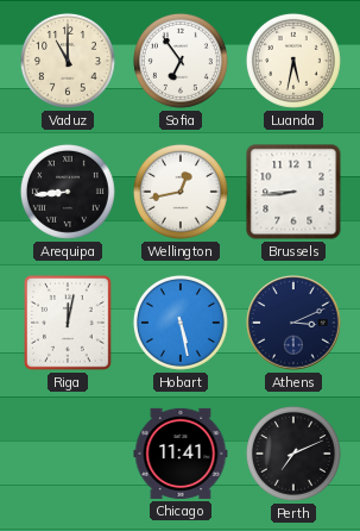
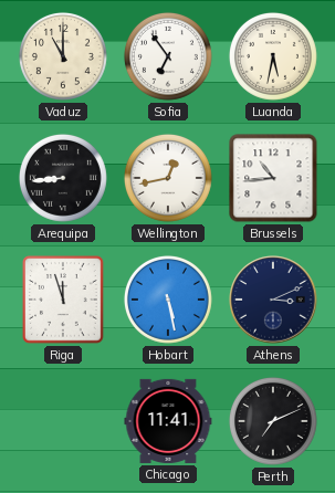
Brussels: 8:44 -> 10:44 (273, 178)
Riga: 12:02 -> 11:57 (63, 300)
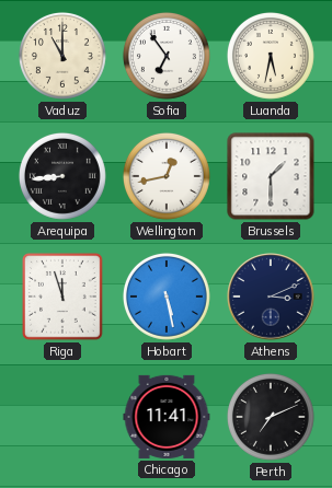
Brussels: 10:44 -> 1:30 (271, 176)
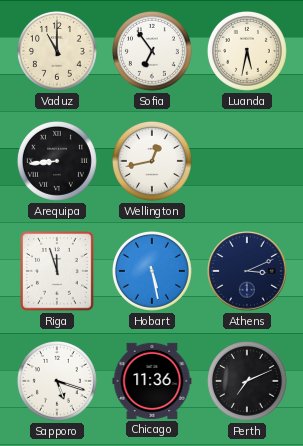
Brussels: 1:30 -> none (271, 176)
Sapporo: none -> 5:18 (57, 381)
Chicago: 11:41 -> 11:36 (152, 381)
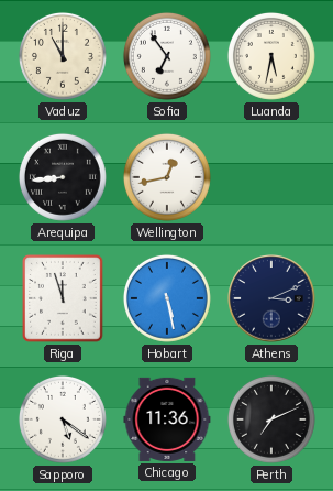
Sapporo: 5:18 -> 5:21 (63, 419)
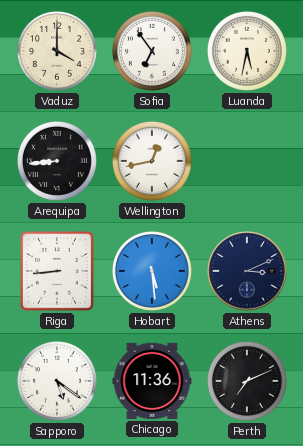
Vaduz: 11:00 -> 4:00 (57, 51)
Riga: 11:57 -> 8:44 (57, 271)
Hobart: 5:28 -> 5:29 (152, 271)
